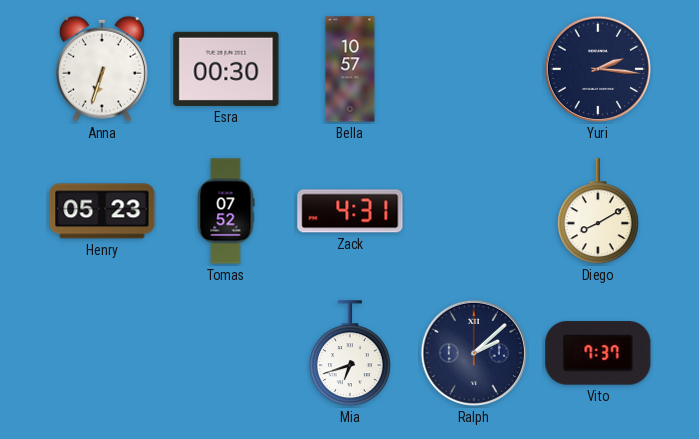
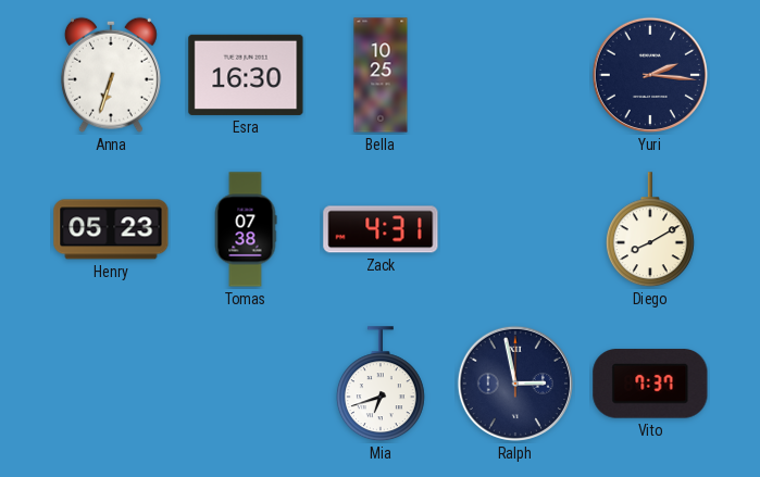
Esra: 00:30 -> 16:30 (246, 75)
Bella: 10:57 -> 10:25 (381, 75)
Tomas: 07:52 -> 07:38 (246, 229)
Ralph: 2:08 -> 2:58 (515, 384)
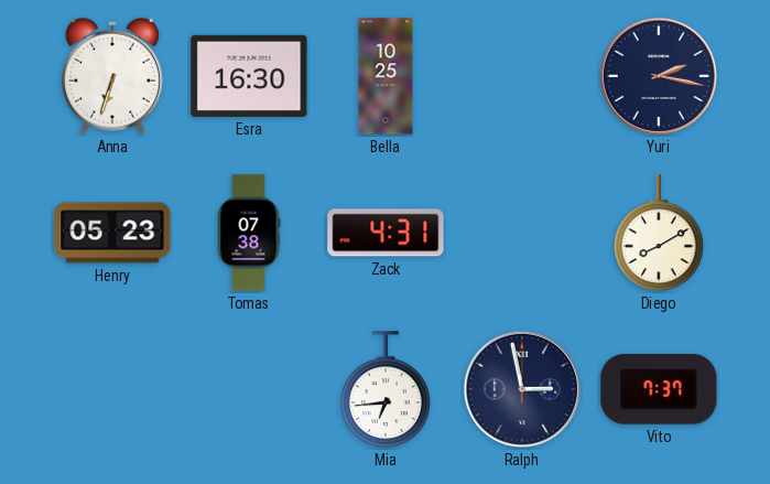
Yuri: 2:16 -> 2:17 (659, 76)
Mia: 6:42 -> 6:44 (386, 390)
